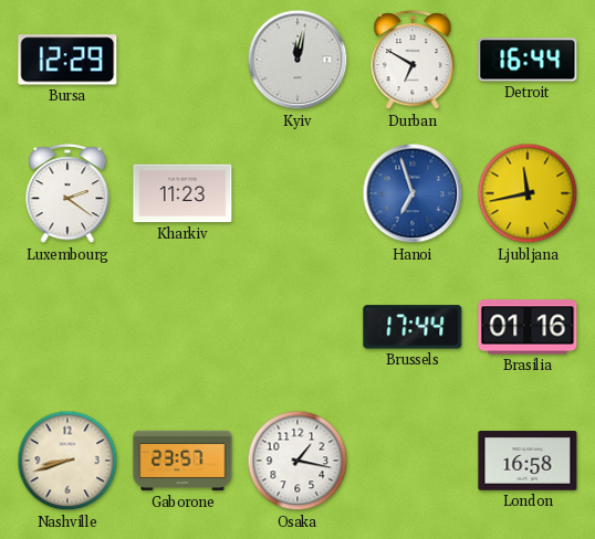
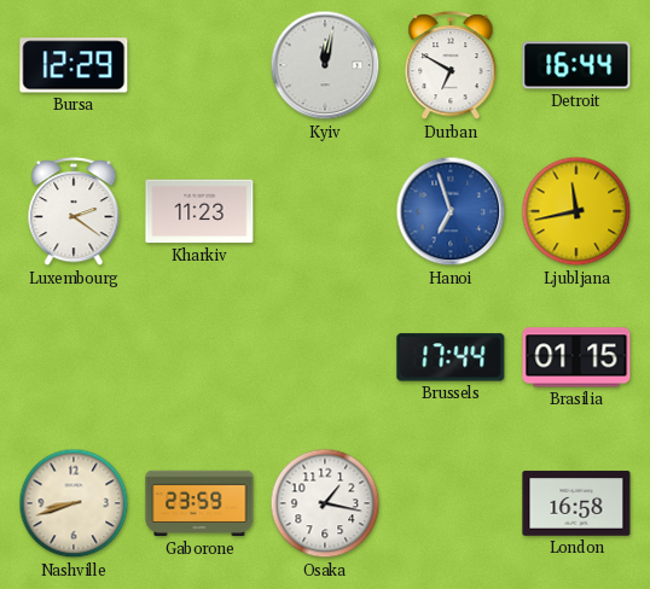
Brasilia: 01:16 -> 01:15 (576, 357)
Gaborone: 23:57 -> 23:59 (199, 503)
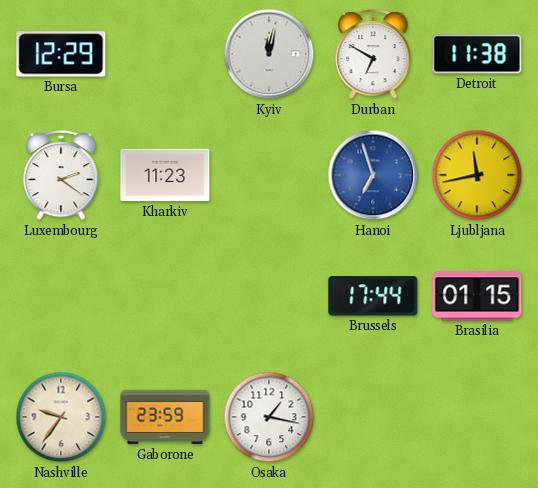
Detroit: 16:44 -> 11:38 (477, 54)
Nashville: 8:42 -> 9:36 (61, 417)
London: 16:58 -> none (576, 503)
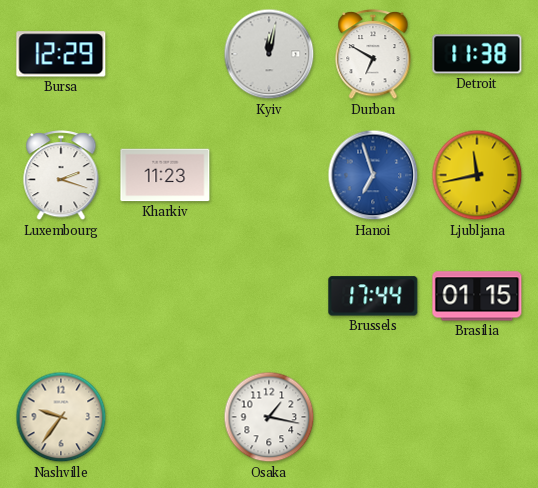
Luxembourg: 2:21 -> 2:18 (61, 176)
Gaborone: 23:59 -> none (165, 417)
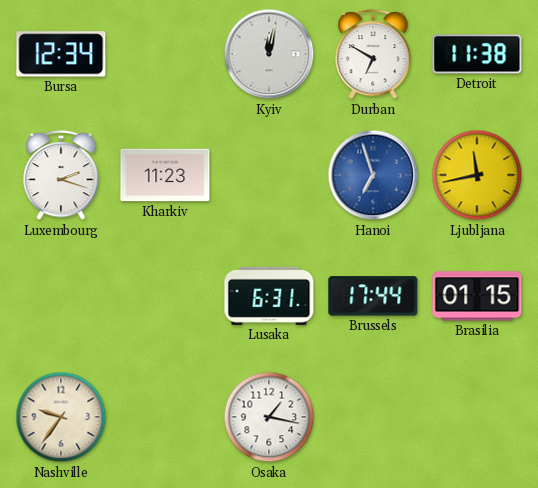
Bursa: 12:29 -> 12:34 (61, 54)
Lusaka: none -> 6:31 (269, 296)
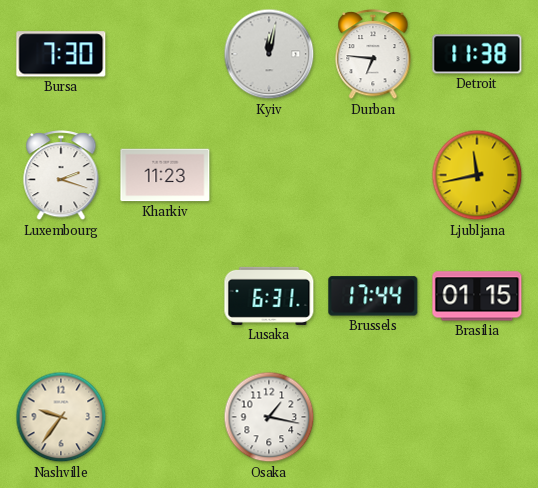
Bursa: 12:34 -> 7:30 (61, 54)
Durban: 6:50 -> 6:46 (373, 55)
Hanoi: 6:57 -> none (373, 175)
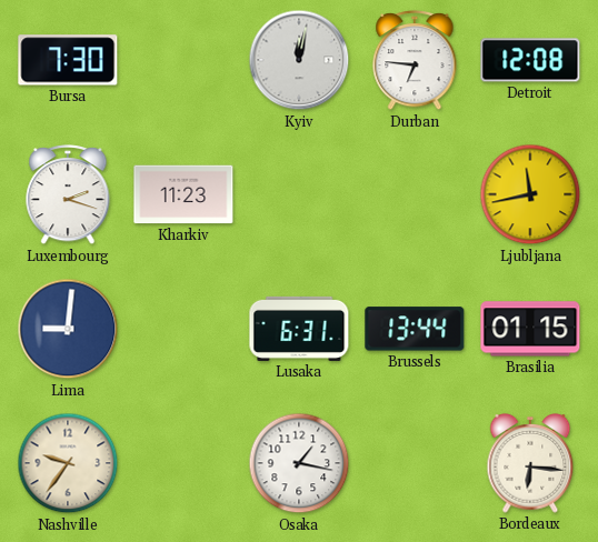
Detroit: 11:38 -> 12:08 (530, 60)
Lima: none -> 9:01 (68, 329)
Brussels: 17:44 -> 13:44 (415, 329)
Bordeaux: none -> 6:16 (530, 464)
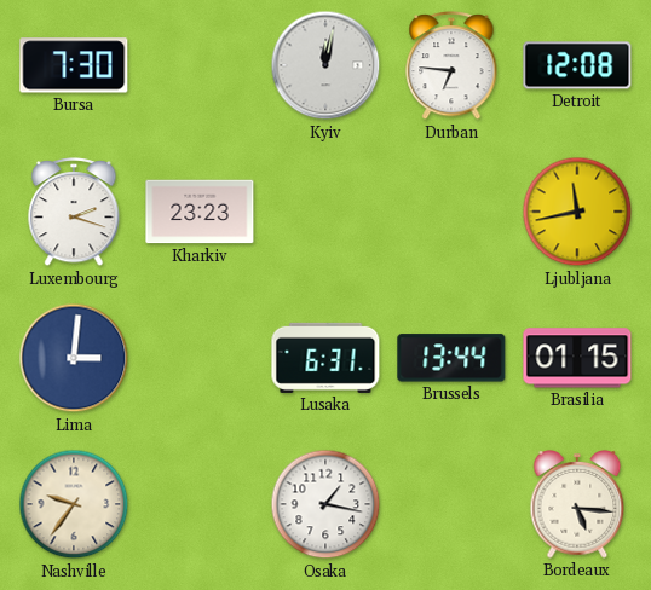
Kharkiv: 11:23 -> 23:23 (200, 212)
Lima: 9:01 -> 3:01 (74, 358)
Bordeaux: 6:16 -> 5:16 (577, 505)
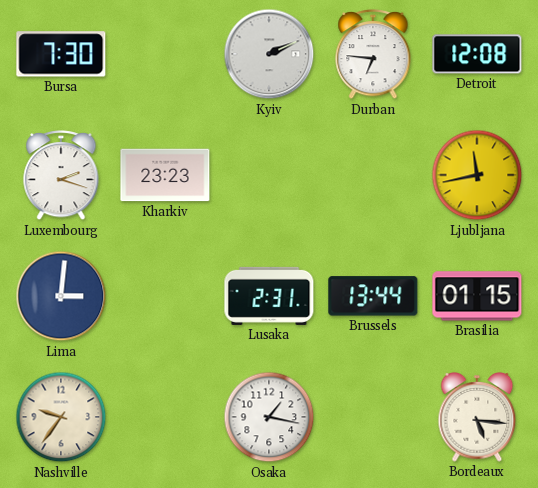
Kyiv: 12:02 -> 2:11 (269, 54)
Lusaka: 6:31 -> 2:31 (269, 296)
